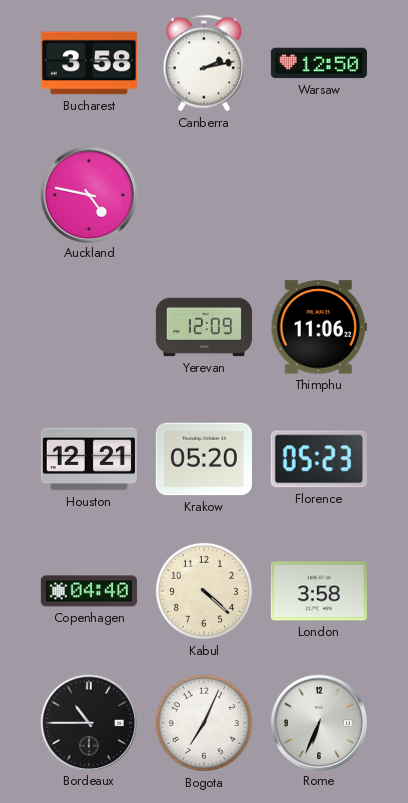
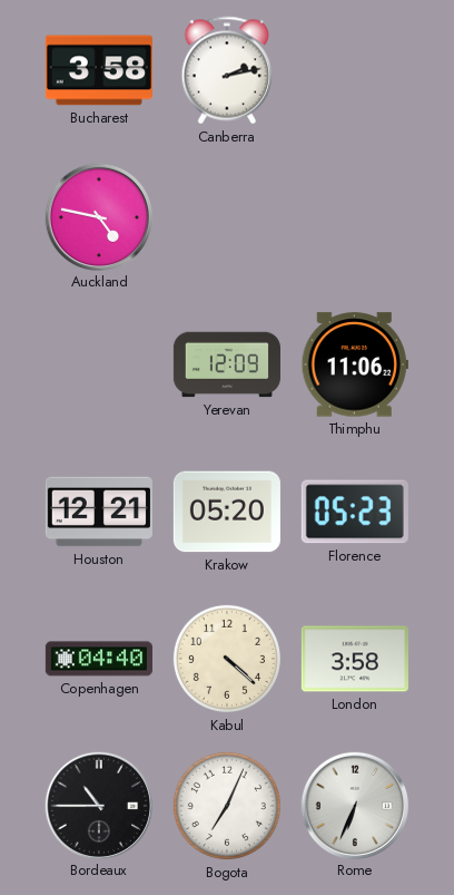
Warsaw: 12:50 -> none (319, 63)
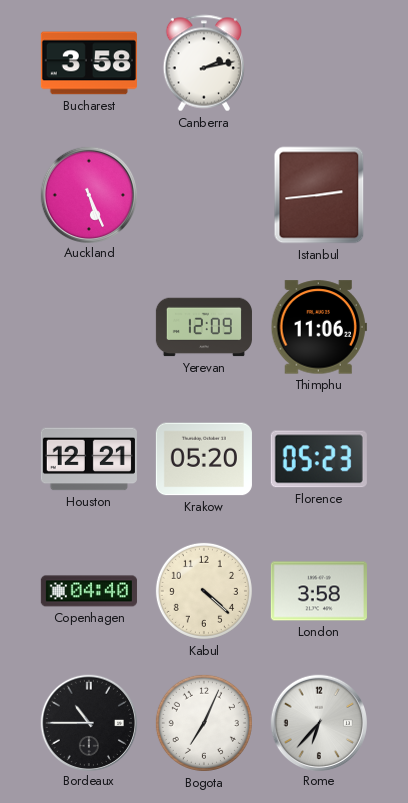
Auckland: 4:47 -> 5:26 (88, 194)
Istanbul: none -> 2:44 (319, 195)
Rome: 6:34 -> 6:37 (318, 722)
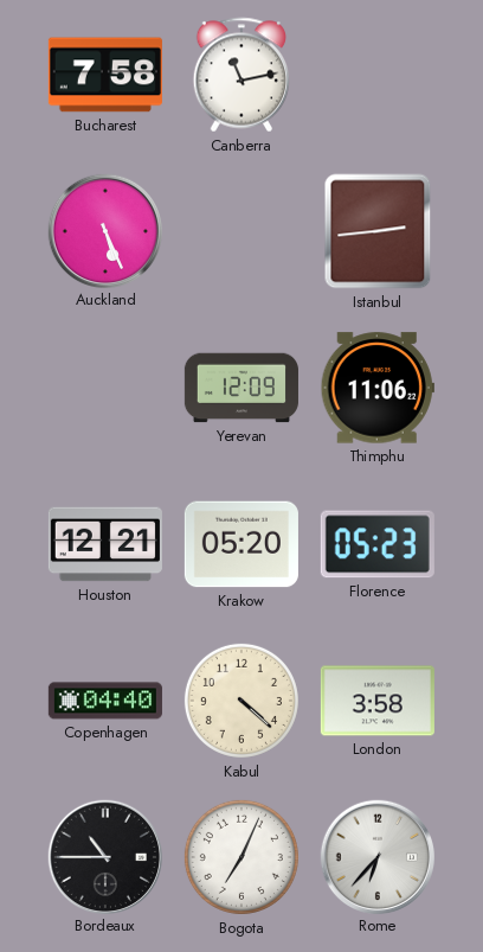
Bucharest: 3:58 -> 7:58 (105, 75)
Canberra: 2:13 -> 11:13 (241, 75)
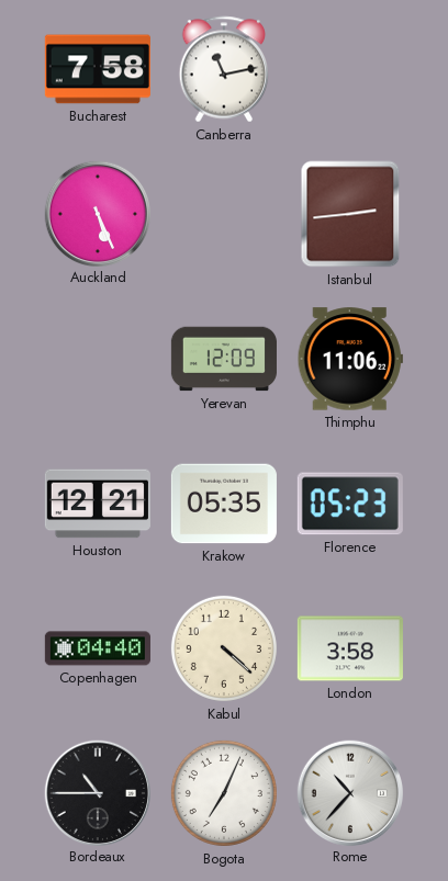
Krakow: 05:20 -> 05:35 (224, 504)
Rome: 6:37 -> 10:37 (349, 792)
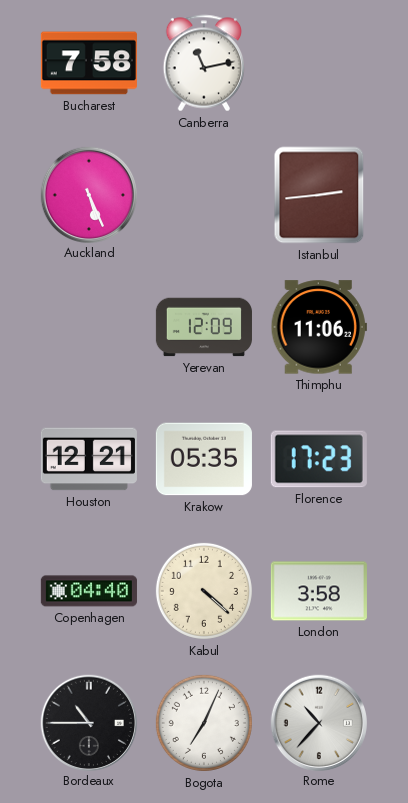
Florence: 05:23 -> 17:23 (319, 459)
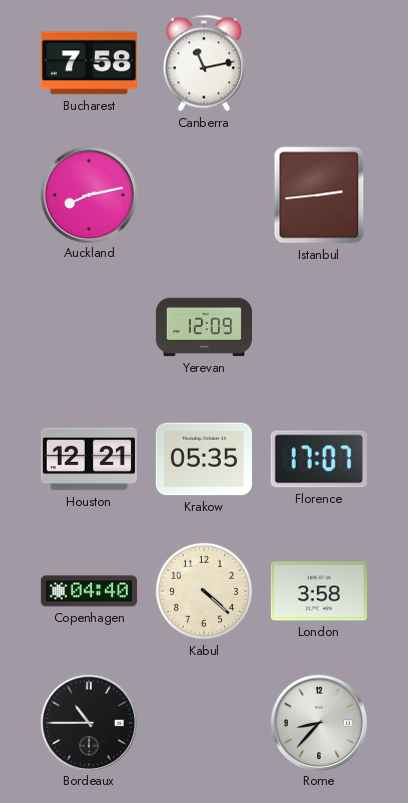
Auckland: 5:26 -> 8:13 (88, 194)
Thimphu: 11:06 -> none (319, 327)
Florence: 17:23 -> 17:07 (319, 459)
Bogota: 7:04 -> none (204, 723)
Rome: 10:37 -> 8:37 (318, 722)
